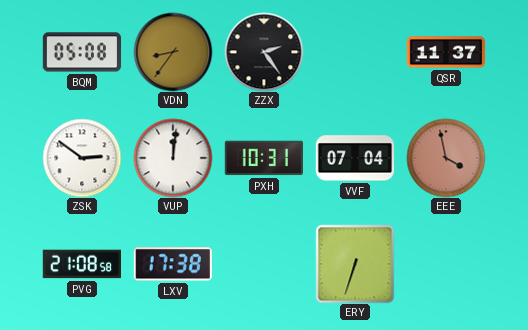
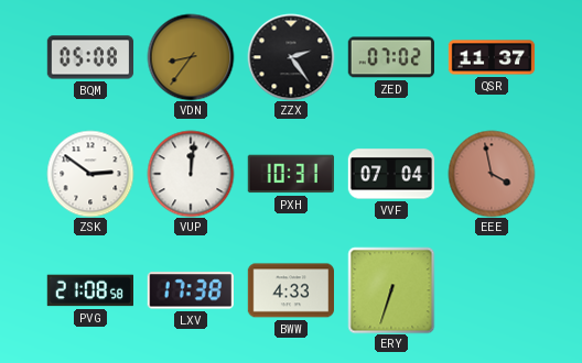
ZED: none -> 07:02 (391, 57)
BWW: none -> 4:33 (290, 290)
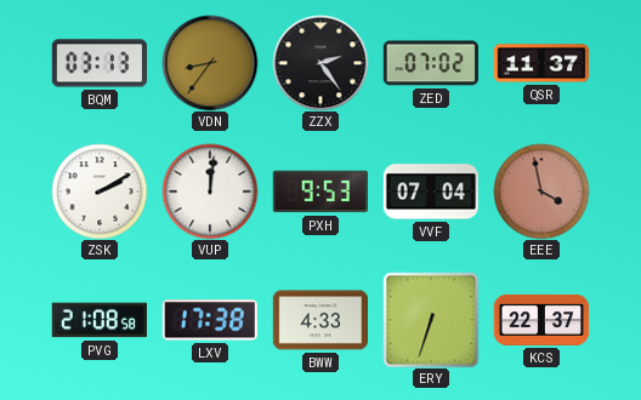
BQM: 05:08 -> 03:13 (100, 63)
ZSK: 2:51 -> 2:10 (100, 192)
PXH: 10:31 -> 9:53 (319, 192)
KCS: none -> 22:37 (541, 320)
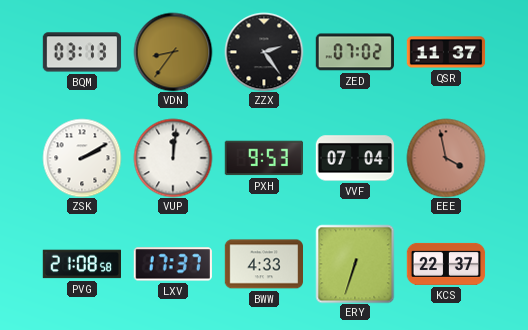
LXV: 17:38 -> 17:37 (173, 264)
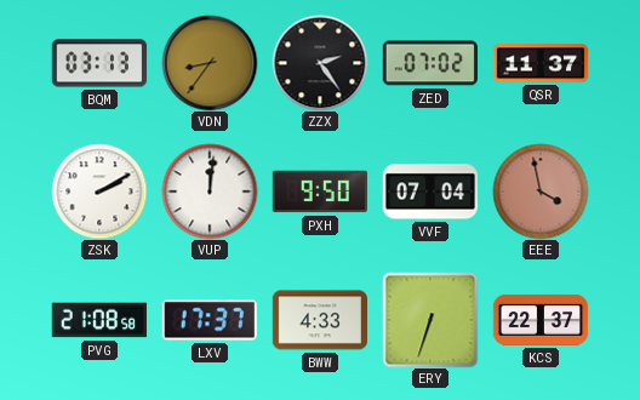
PXH: 9:53 -> 9:50 (319, 192)
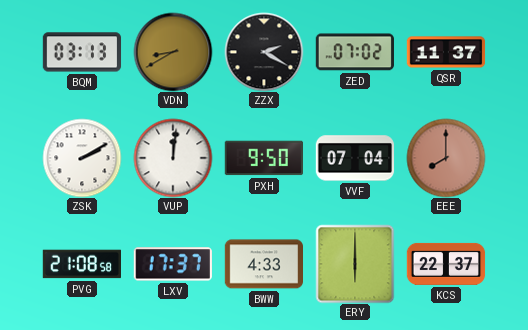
VDN: 8:36 -> 8:40 (173, 52)
ZZX: 2:24 -> 2:20 (264, 52)
EEE: 3:58 -> 8:00 (446, 158)
ERY: 6:33 -> 6:00 (355, 264)
